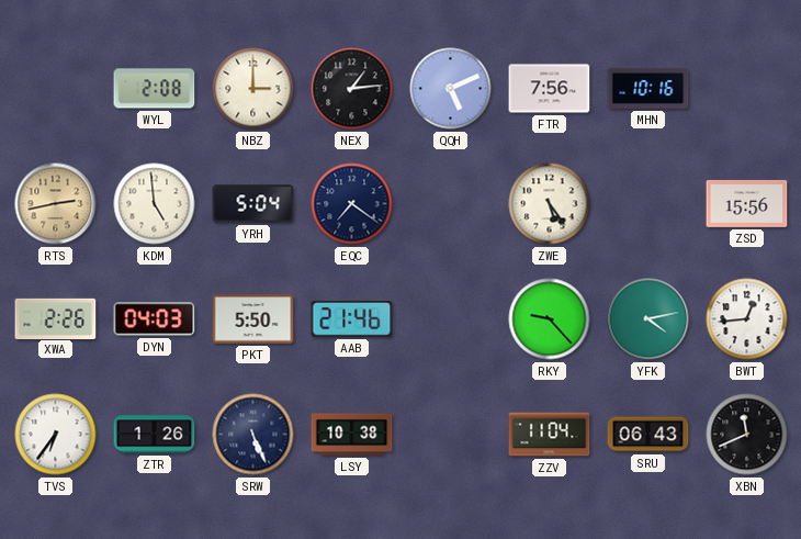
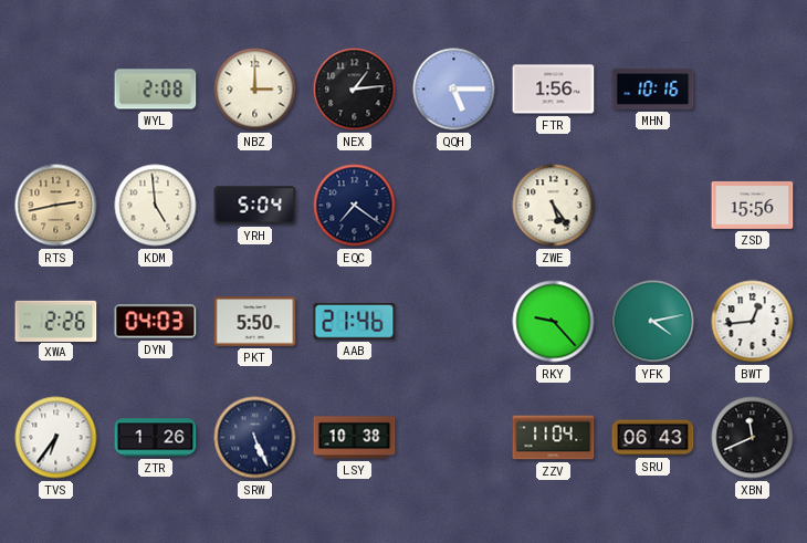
QQH: 5:11 -> 5:15 (454, 90)
FTR: 7:56 -> 1:56 (554, 90)
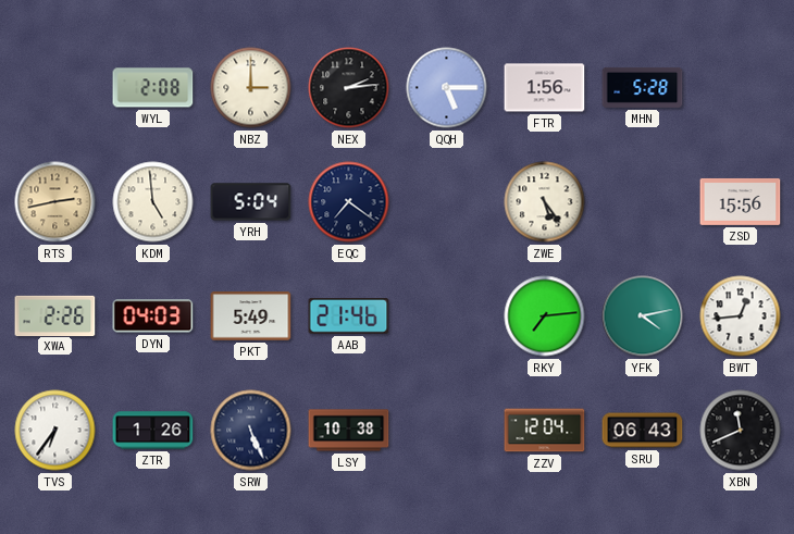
NEX: 1:14 -> 2:14 (349, 88)
MHN: 10:16 -> 5:28 (643, 87)
PKT: 5:50 -> 5:49 (251, 316)
RKY: 9:23 -> 7:14 (545, 316)
ZZV: 11:04 -> 12:04 (545, 431)
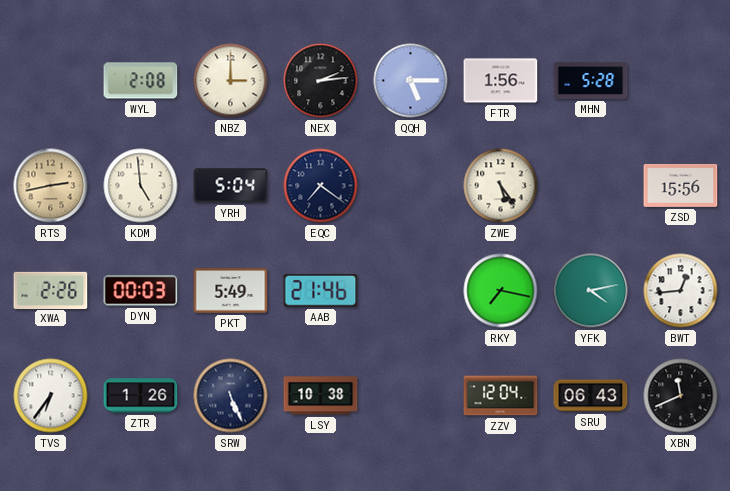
DYN: 04:03 -> 00:03 (141, 291)
RKY: 7:14 -> 7:17 (501, 291)
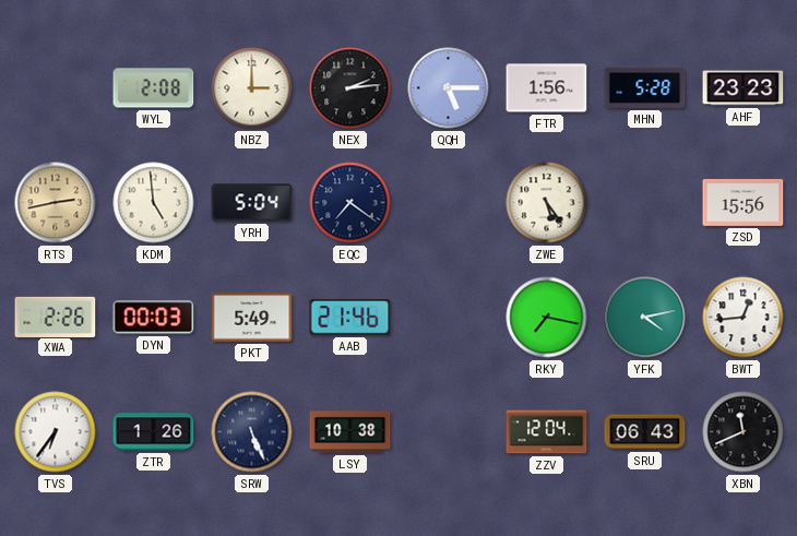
AHF: none -> 23:23 (744, 88)
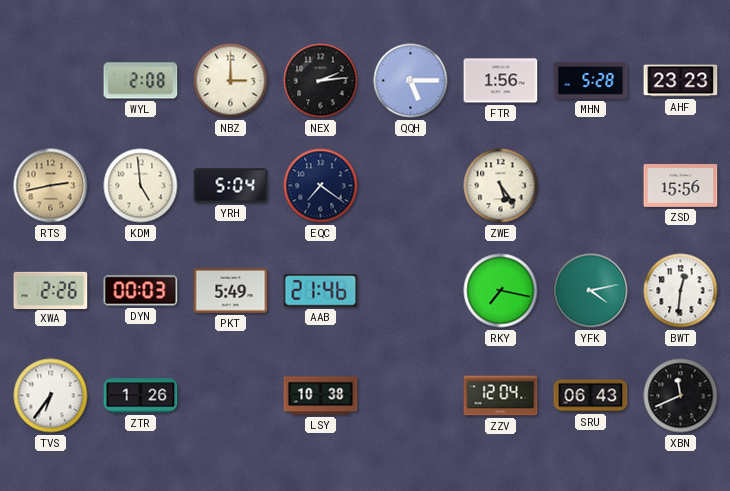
BWT: 12:44 -> 12:31 (681, 291)
SRW: 5:26 -> none (252, 432)
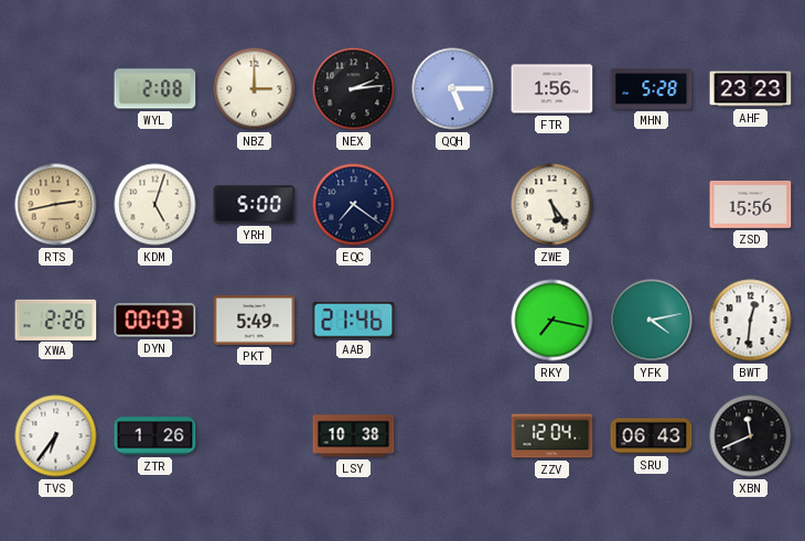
KDM: 4:59 -> 5:03 (155, 205)
YRH: 5:04 -> 5:00 (255, 205)
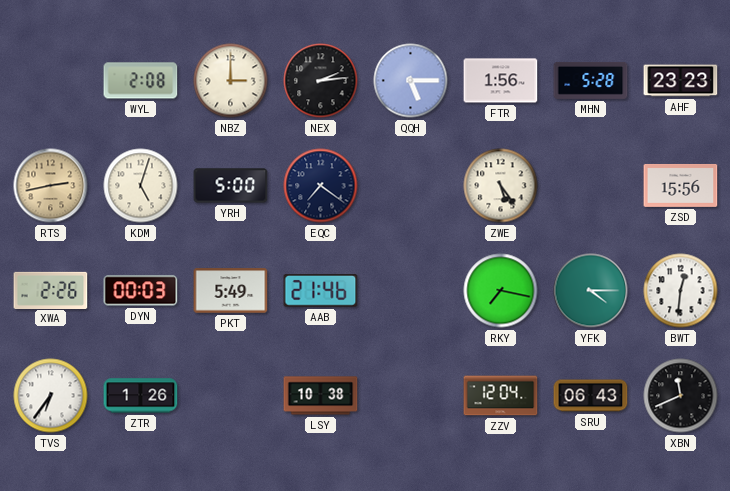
YFK: 4:13 -> 4:15 (591, 291)
